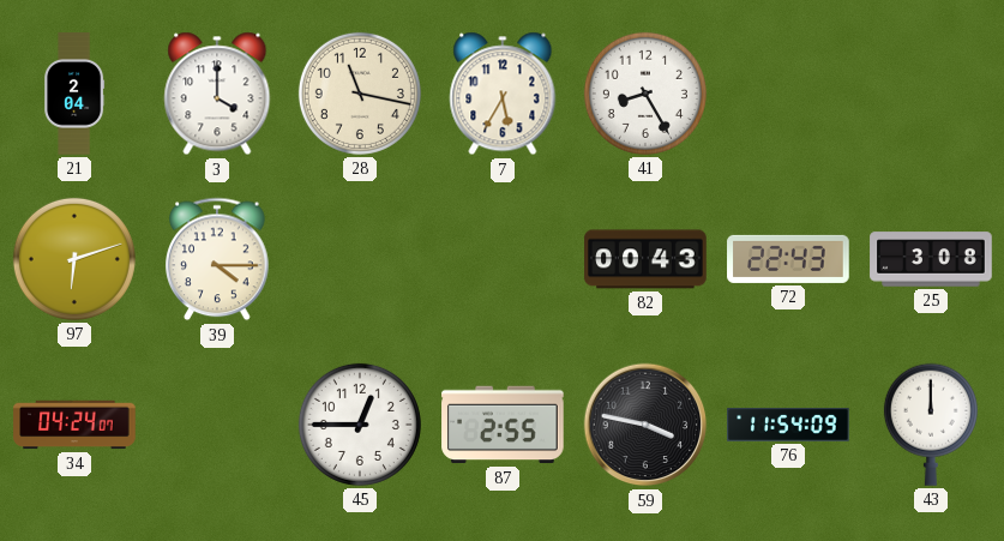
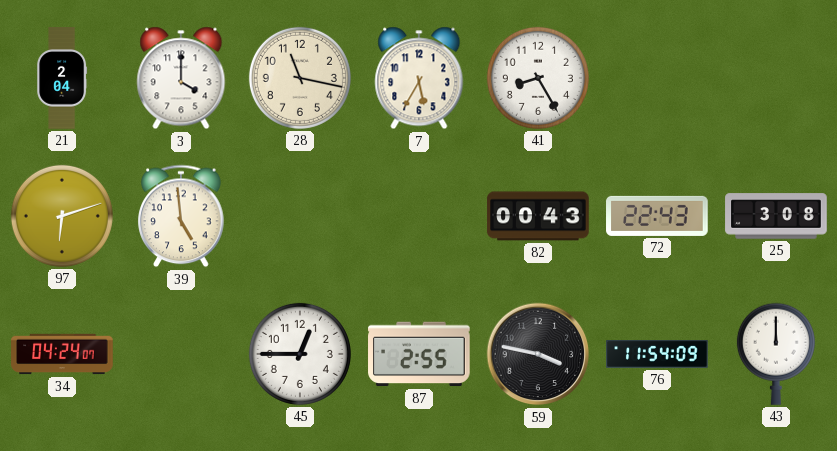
39: 4:15 -> 4:59 (181, 216)
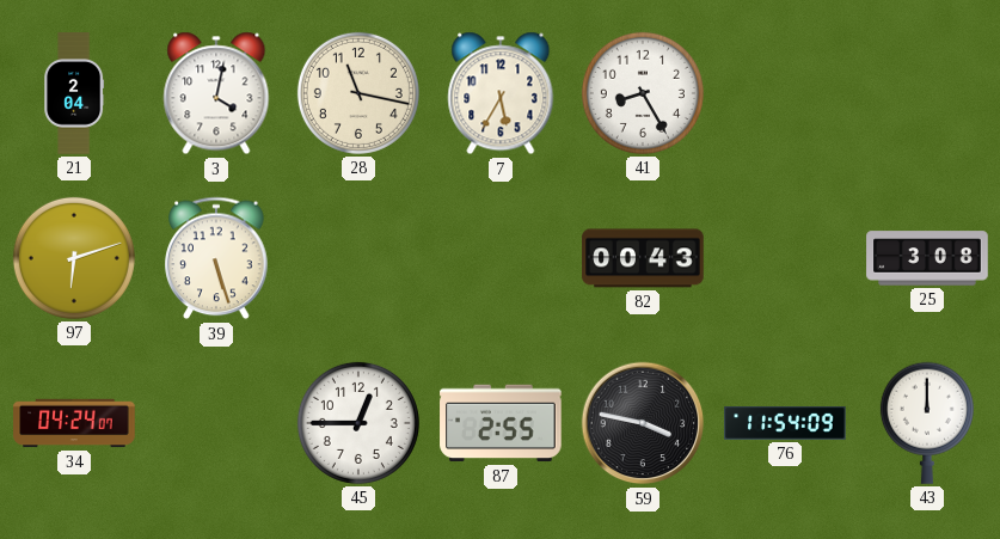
3: 4:00 -> 4:02 (216, 93)
39: 4:59 -> 5:27 (216, 258)
72: 22:43 -> none (657, 216)
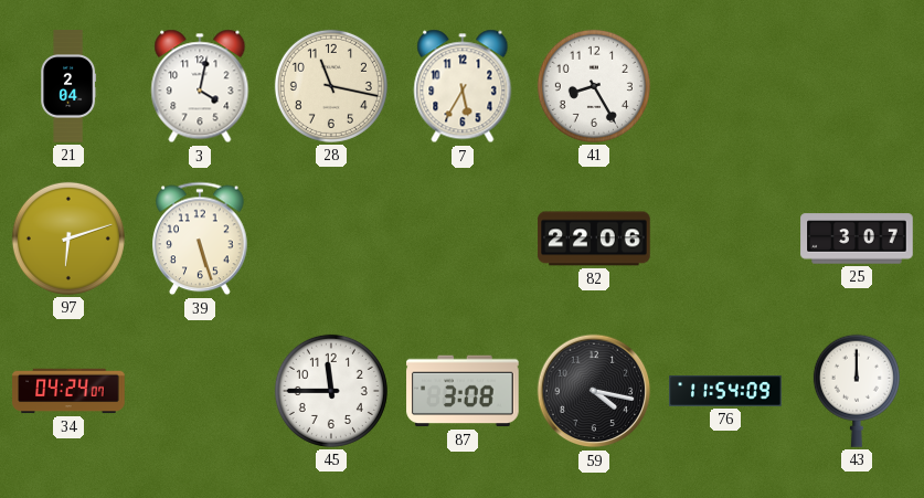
82: 00:43 -> 22:06 (594, 239)
25: 3:08 -> 3:07 (857, 239)
45: 12:45 -> 11:45 (331, 391)
87: 2:55 -> 3:08 (463, 391)
59: 3:47 -> 4:17 (594, 391)
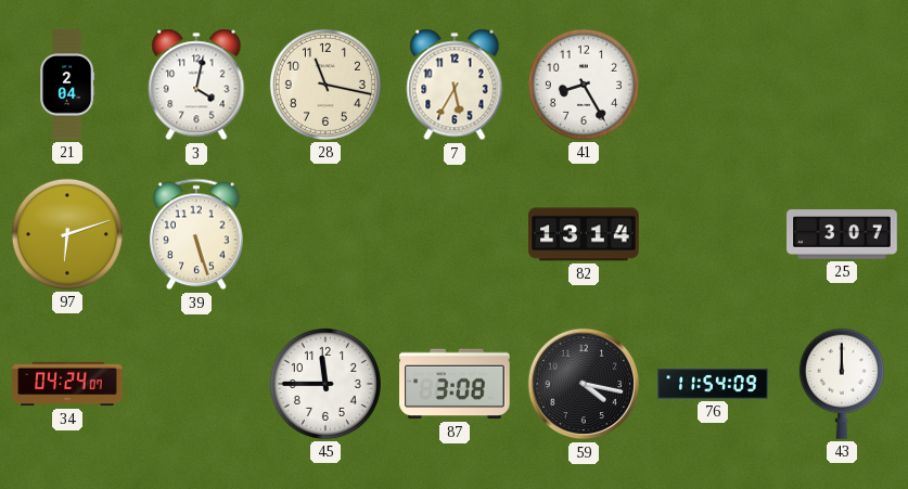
82: 22:06 -> 13:14 (584, 234)
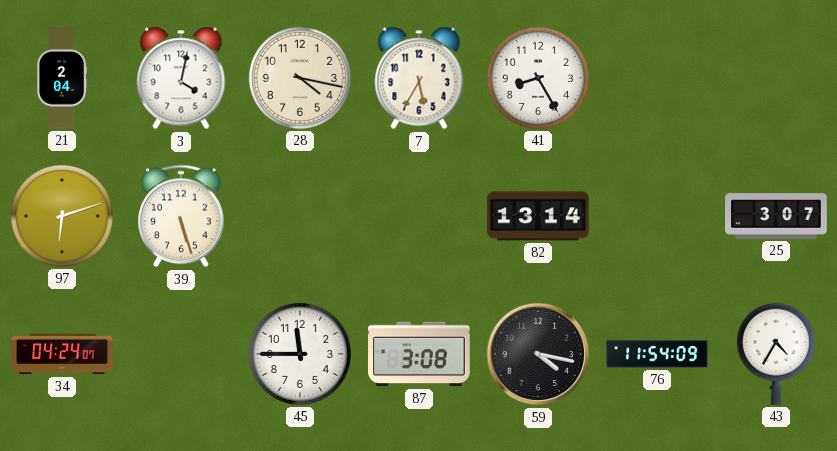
28: 11:17 -> 4:17 (300, 78)
43: 12:00 -> 4:35 (776, 354)
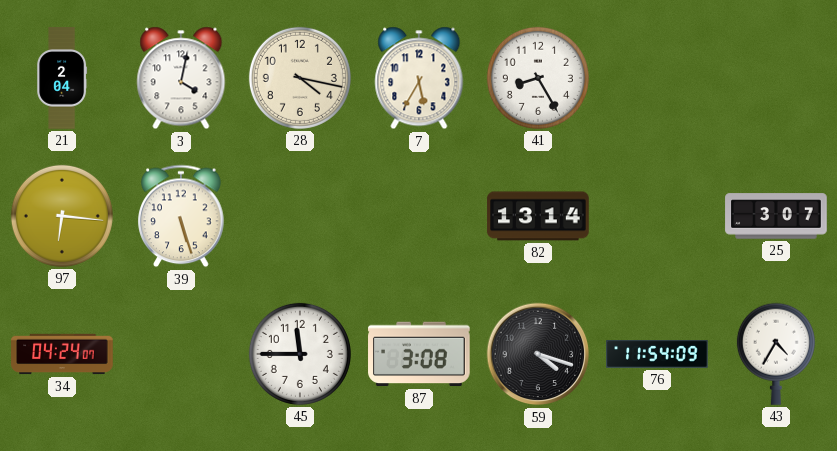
97: 6:12 -> 6:16 (62, 216)
59: 4:17 -> 4:18 (538, 354)
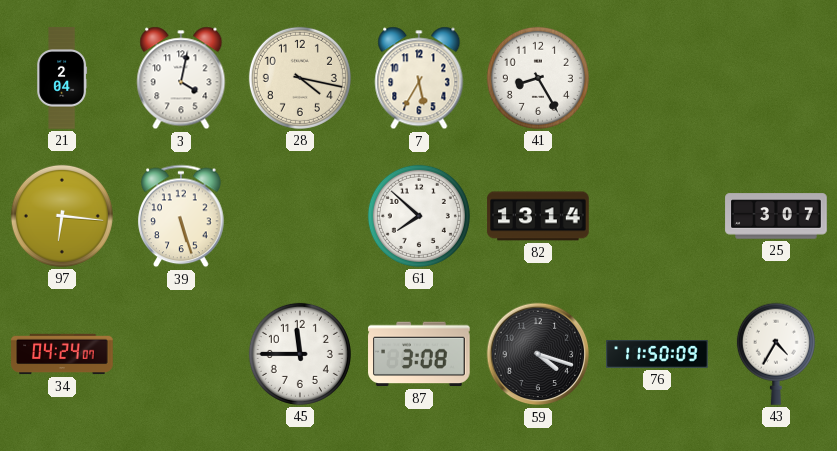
61: none -> 7:52 (419, 216)
76: 11:54 -> 11:50 (657, 355)
